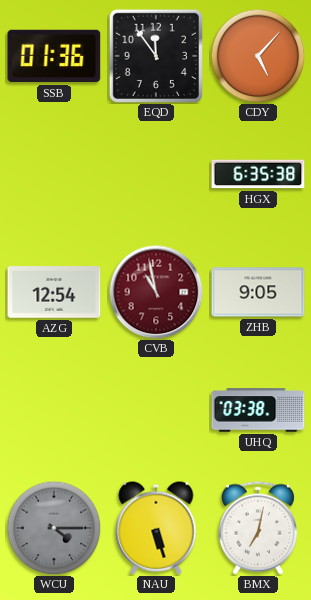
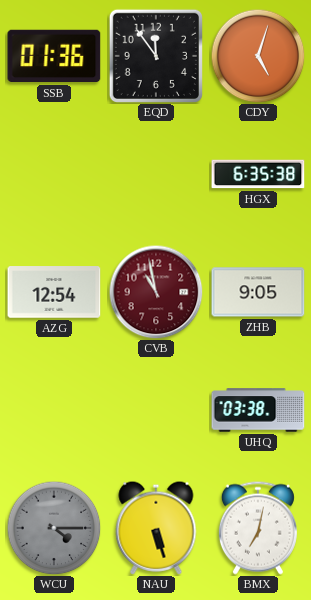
CDY: 5:07 -> 5:03 (258, 56)
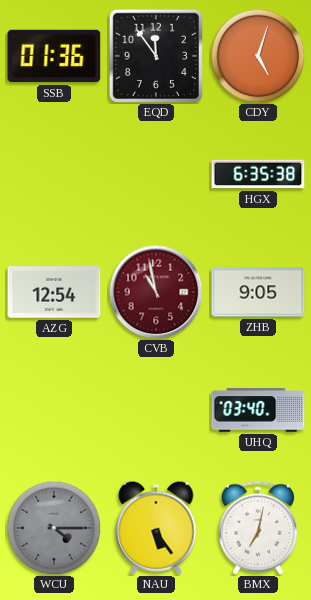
UHQ: 03:38 -> 03:40 (258, 410)
NAU: 5:27 -> 5:24 (156, 528)
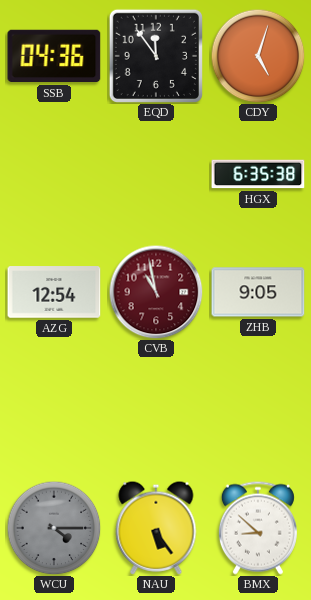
SSB: 01:36 -> 04:36 (54, 56)
UHQ: 03:40 -> none (258, 410)
BMX: 7:02 -> 8:52 (258, 528)
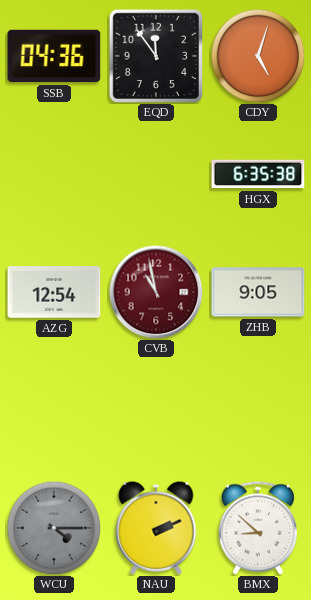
NAU: 5:24 -> 2:11 (156, 528)
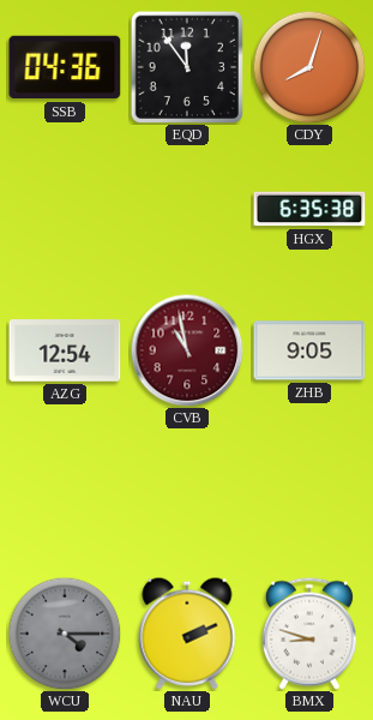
CDY: 5:03 -> 8:03 (309, 67)
BMX: 8:52 -> 8:48 (309, 634)
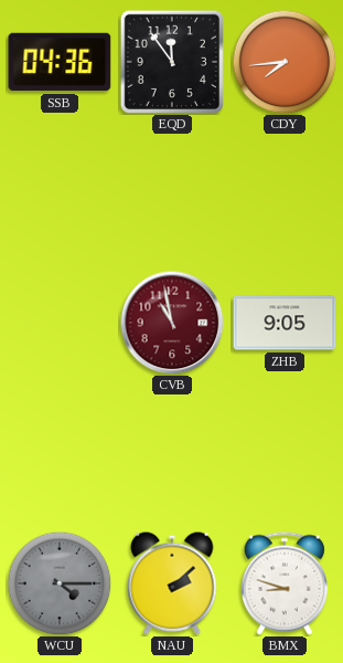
CDY: 8:03 -> 7:44 (285, 62)
HGX: 6:35 -> none (309, 209)
AZG: 12:54 -> none (65, 350)
NAU: 2:11 -> 2:08 (172, 583)
